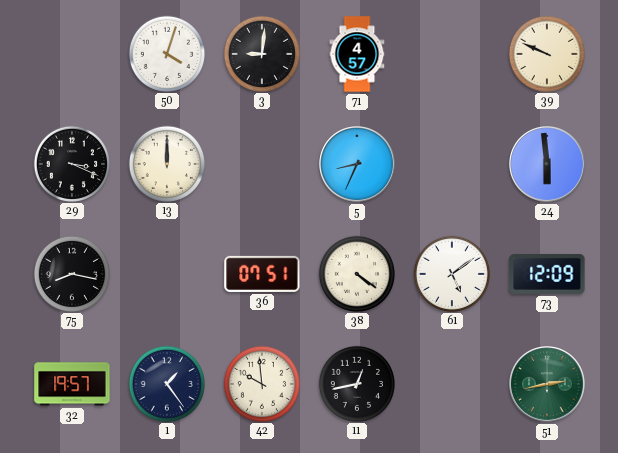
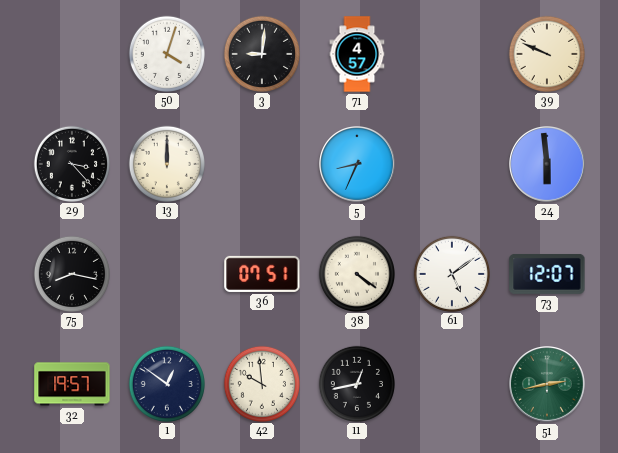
29: 3:19 -> 3:23 (71, 163)
73: 12:09 -> 12:07 (547, 274)
1: 1:24 -> 12:51 (166, 383)
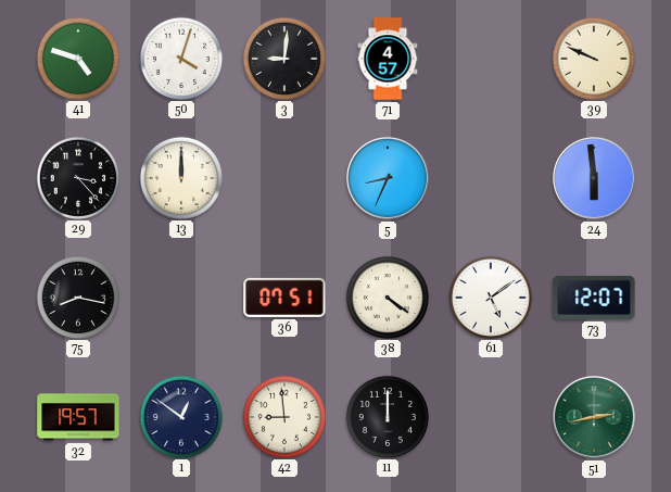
41: none -> 4:48 (77, 58)
42: 9:59 -> 8:59 (283, 416)
11: 12:43 -> 12:00 (387, 416)
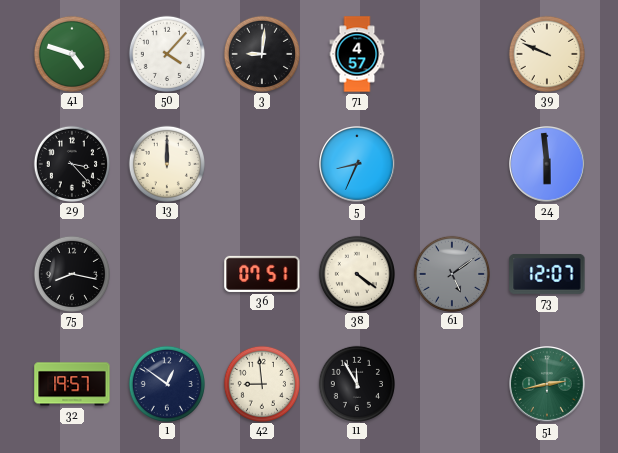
50: 4:03 -> 4:07 (166, 53)
61 dial: white -> grey (451, 273)
11: 12:00 -> 11:55 (356, 383)
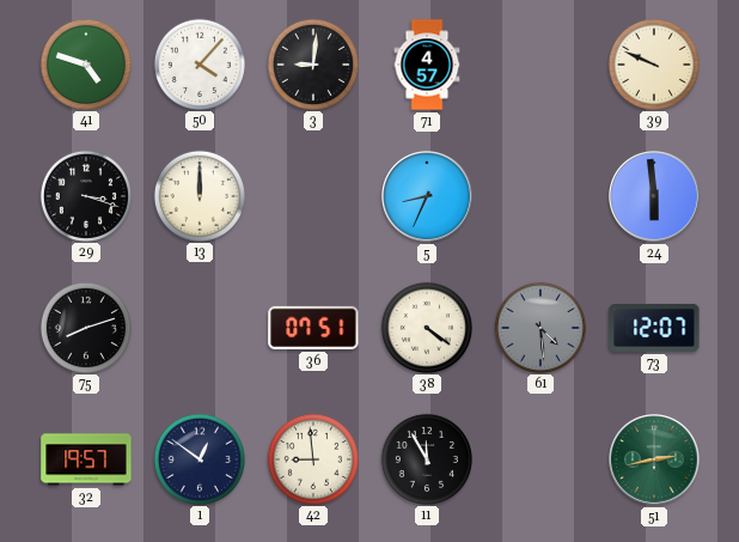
29: 3:23 -> 3:18 (85, 195)
75: 8:17 -> 8:12 (85, 327)
61: 5:09 -> 4:29 (539, 327)
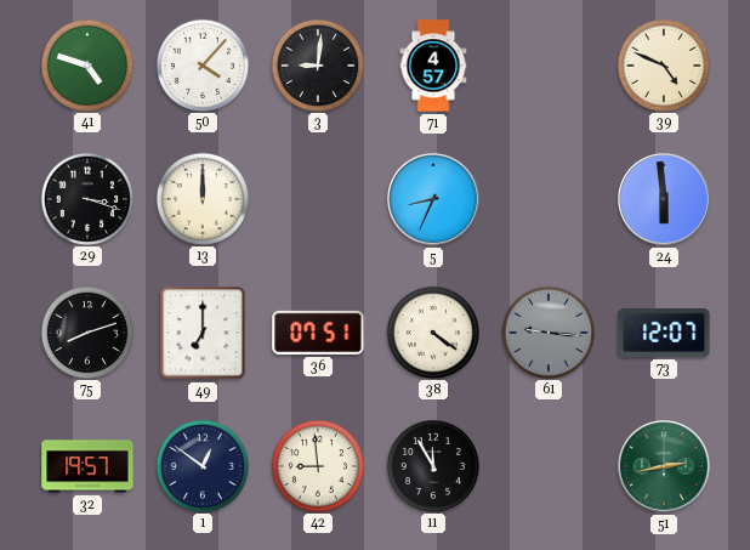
39: 9:49 -> 4:49 (663, 64)
49: none -> 7:00 (203, 333)
61: 4:29 -> 9:16 (547, 331)
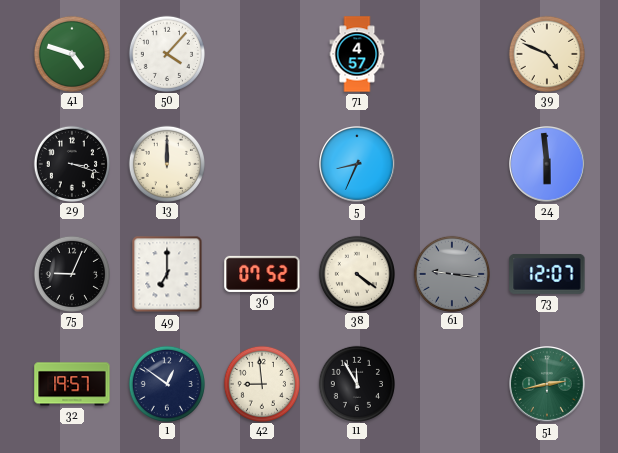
3: 9:01 -> none (317, 64)
75: 8:12 -> 9:04 (71, 273)
36: 07:51 -> 07:52 (262, 274)
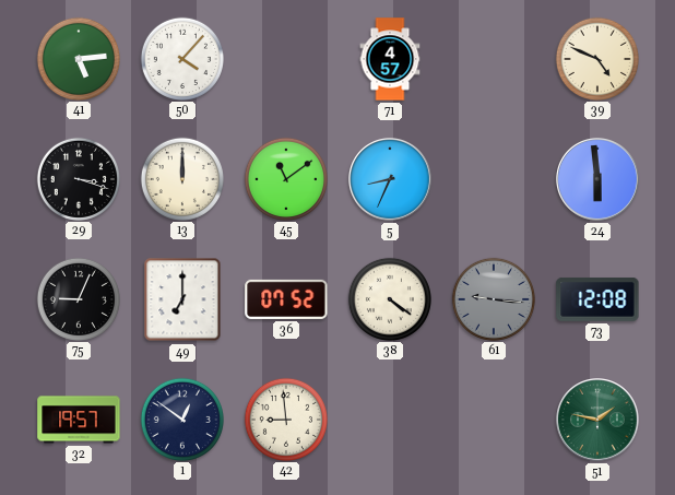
41: 4:48 -> 5:14 (78, 58)
45: none -> 11:09 (285, 178)
73: 12:07 -> 12:08 (597, 299)
11: 11:55 -> none (356, 383)
51: 2:43 -> 1:47 (599, 421)
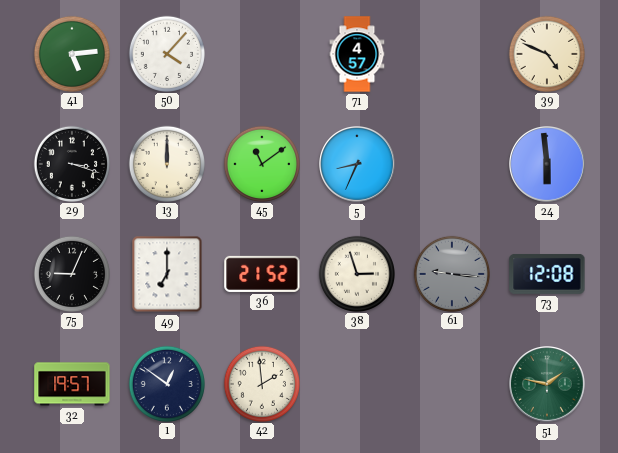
36: 07:52 -> 21:52 (262, 274)
38: 4:21 -> 2:57 (356, 273)
42: 8:59 -> 1:59 (261, 383)
